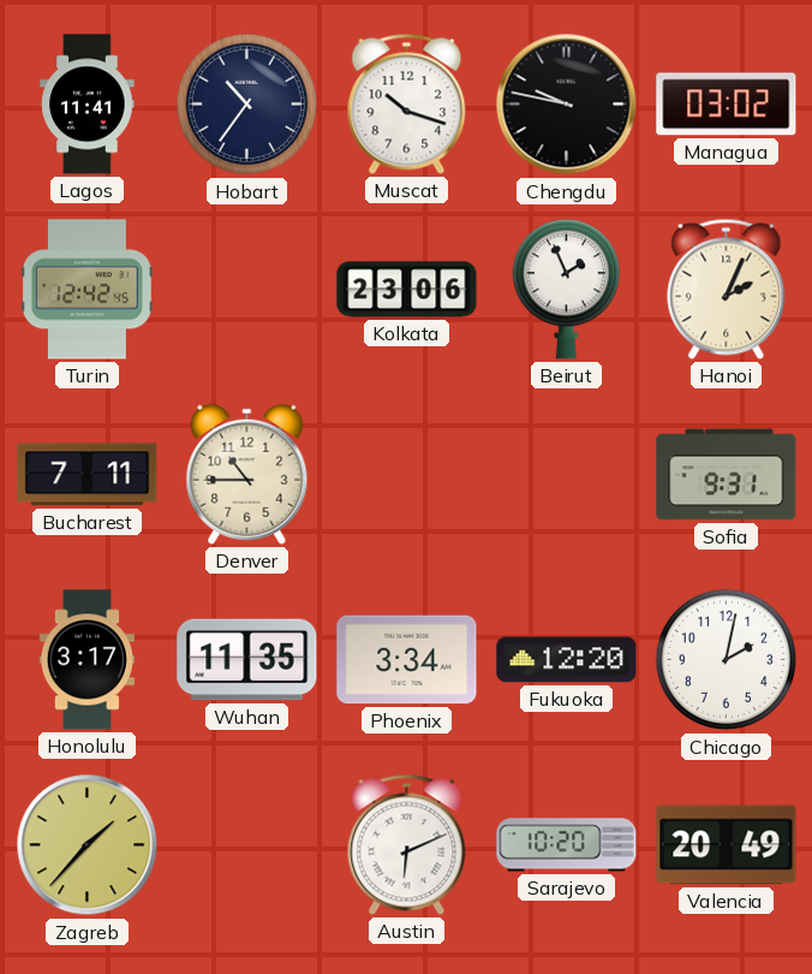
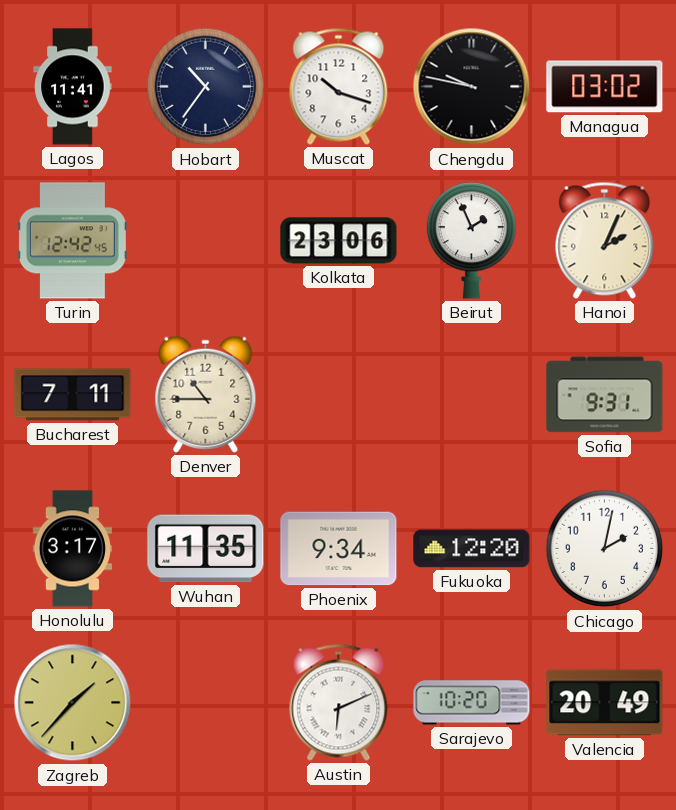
Phoenix: 3:34 -> 9:34 (339, 549)
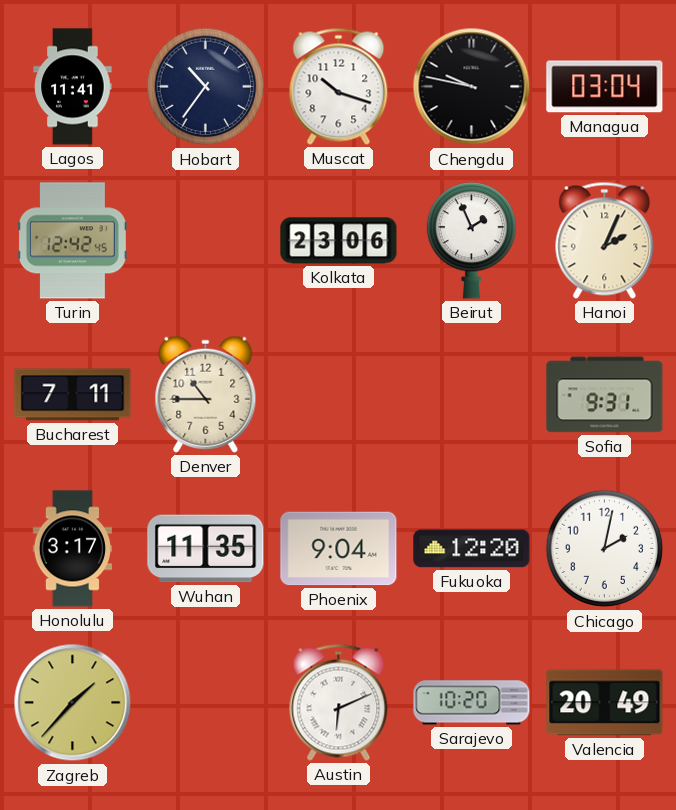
Managua: 03:02 -> 03:04 (605, 87)
Phoenix: 9:34 -> 9:04 (339, 549)
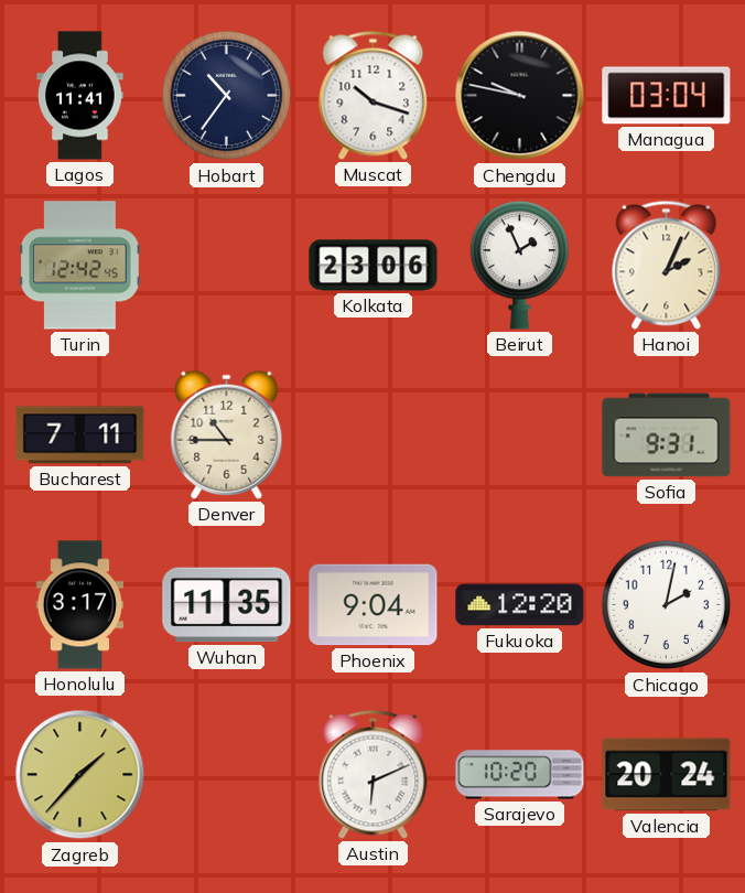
Valencia: 20:49 -> 20:24 (667, 775)
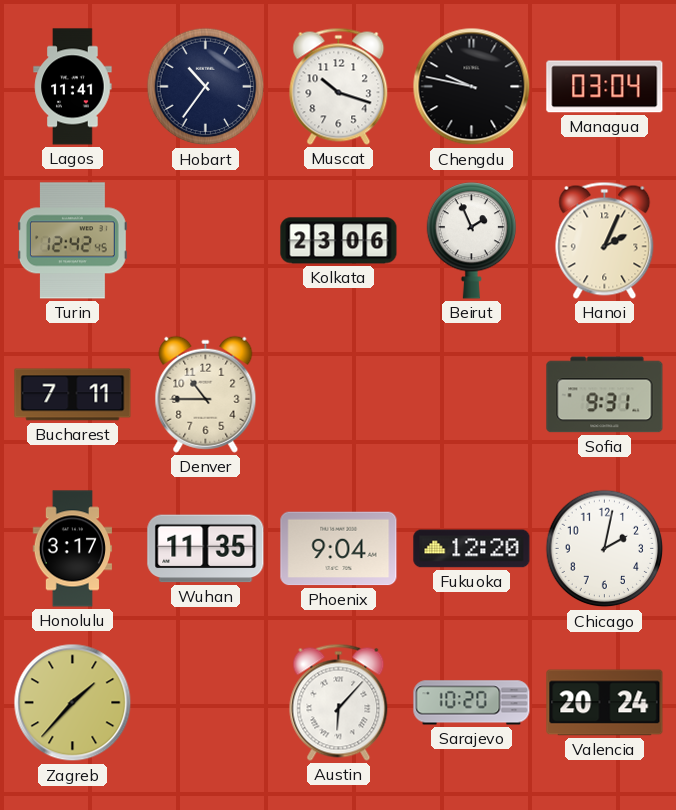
Austin: 6:11 -> 6:07 (339, 702)
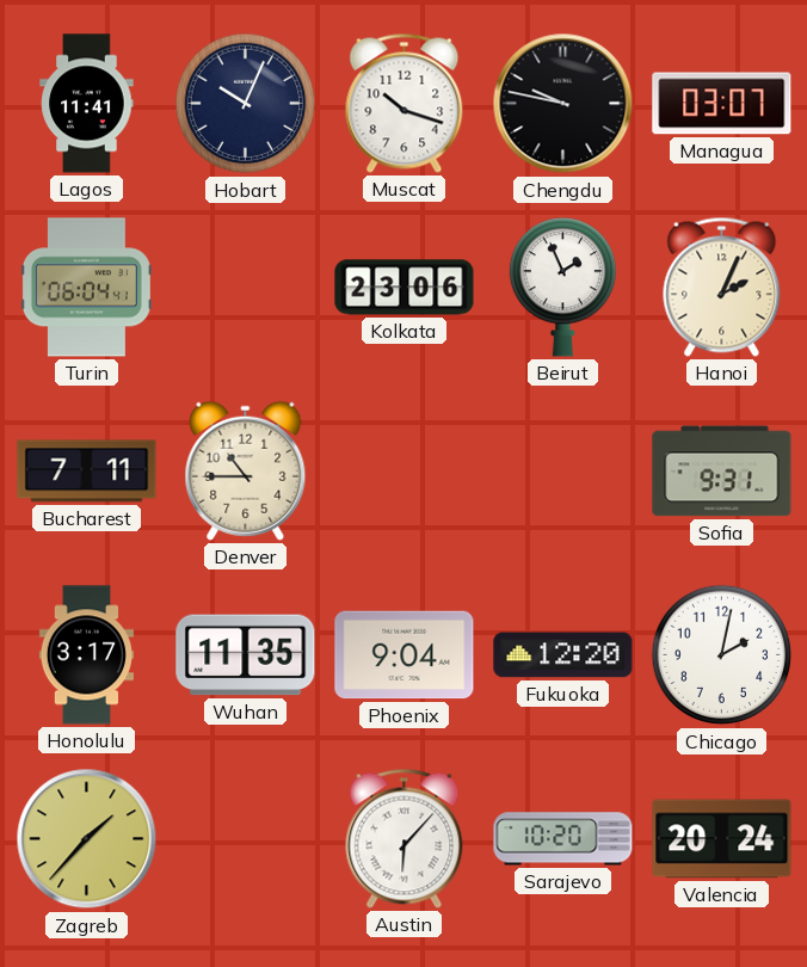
Hobart: 10:36 -> 10:04 (246, 104)
Managua: 03:04 -> 03:07 (722, 104)
Turin: 12:42 -> 06:04 (86, 288)
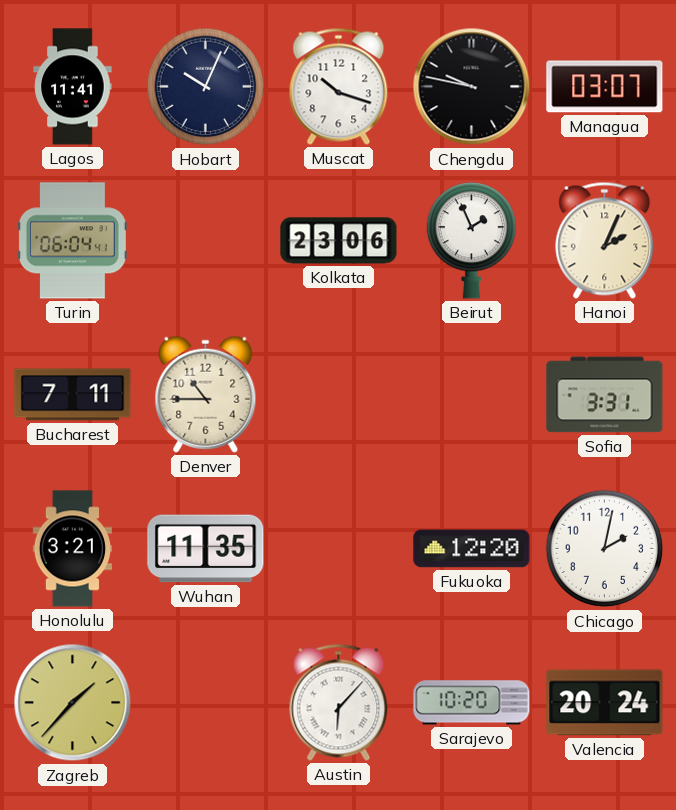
Sofia: 9:31 -> 3:31 (605, 395)
Honolulu: 3:17 -> 3:21 (72, 549)
Phoenix: 9:04 -> none (405, 655)
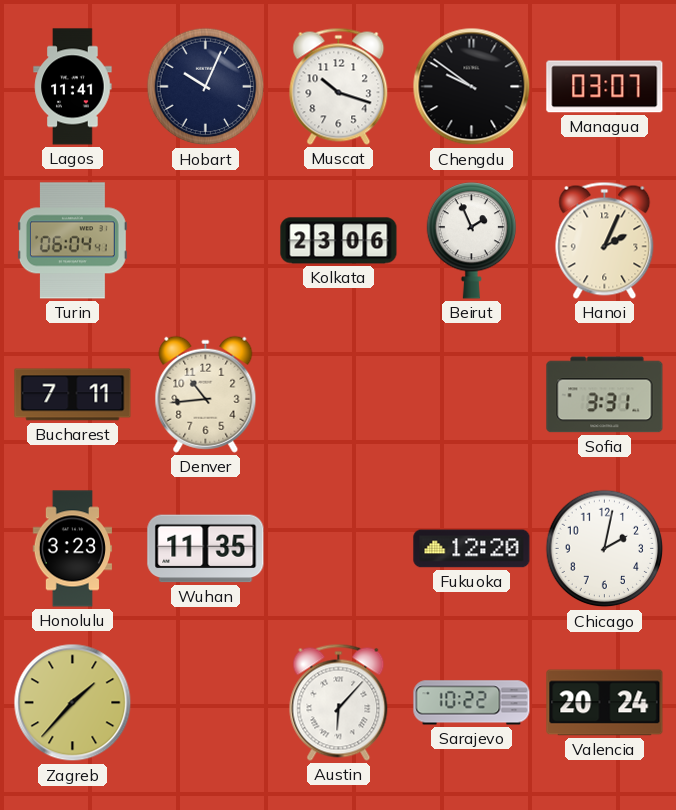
Chengdu: 9:47 -> 9:51 (472, 87)
Denver: 10:45 -> 10:44 (206, 394)
Honolulu: 3:21 -> 3:23 (72, 549)
Sarajevo: 10:20 -> 10:22 (472, 703)
